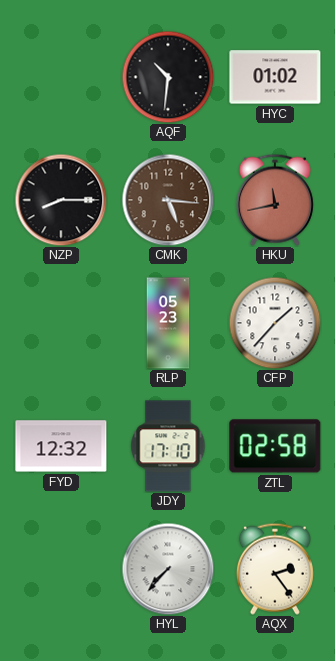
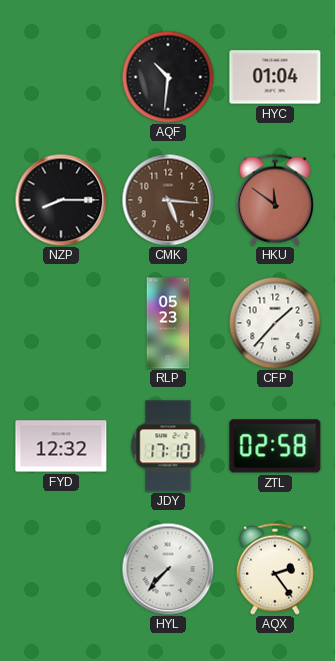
HYC: 01:02 -> 01:04 (275, 77)
HKU: 11:43 -> 11:51 (275, 200)
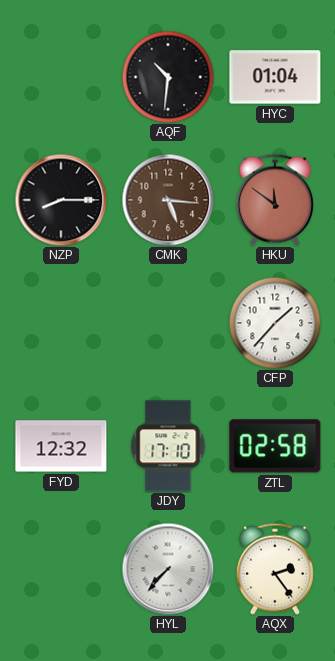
RLP: 05:23 -> none (168, 323)
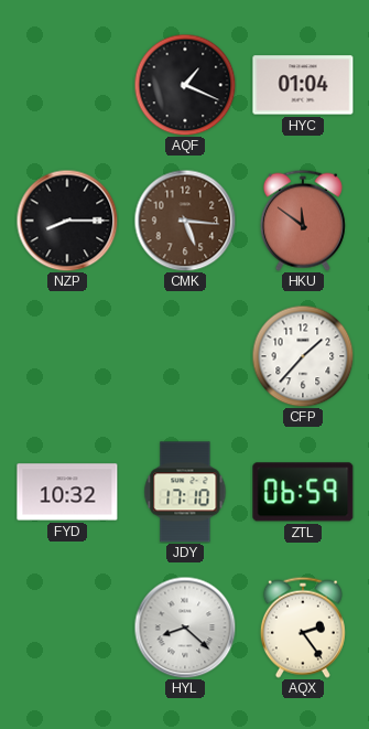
AQF: 10:31 -> 1:19 (185, 85)
FYD: 12:32 -> 10:32 (67, 492)
ZTL: 02:58 -> 06:59 (303, 492)
HYL: 7:37 -> 8:22 (185, 628)
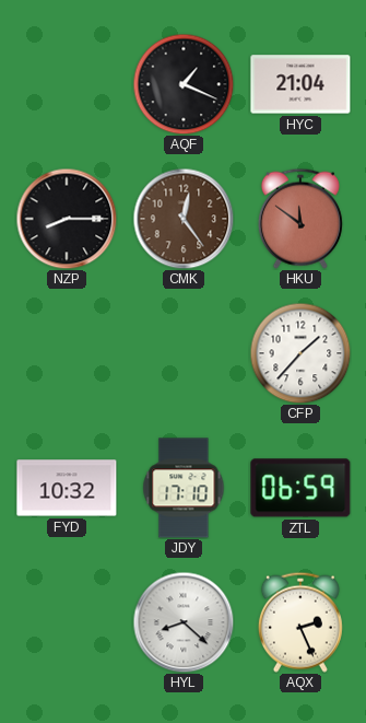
HYC: 01:04 -> 21:04 (300, 84)
CMK: 5:16 -> 12:24 (184, 219)
AQX: 2:24 -> 2:26 (300, 622)
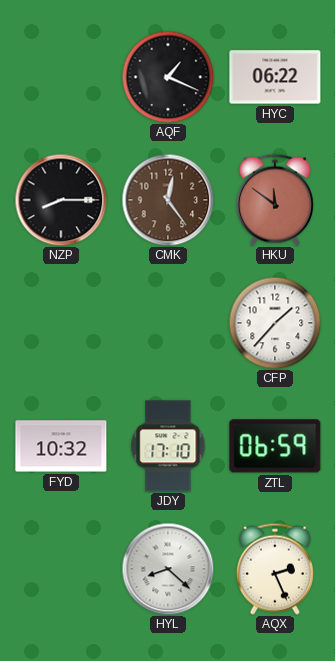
HYC: 21:04 -> 06:22 (275, 77)
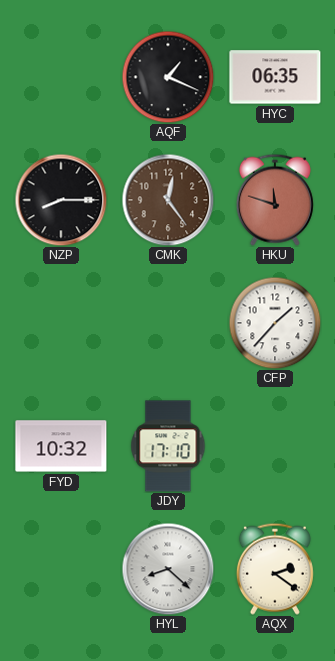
HYC: 06:22 -> 06:35 (275, 77)
HKU: 11:51 -> 11:48 (275, 200)
ZTL: 06:59 -> none (275, 446)
AQX: 2:26 -> 2:21 (275, 569)
